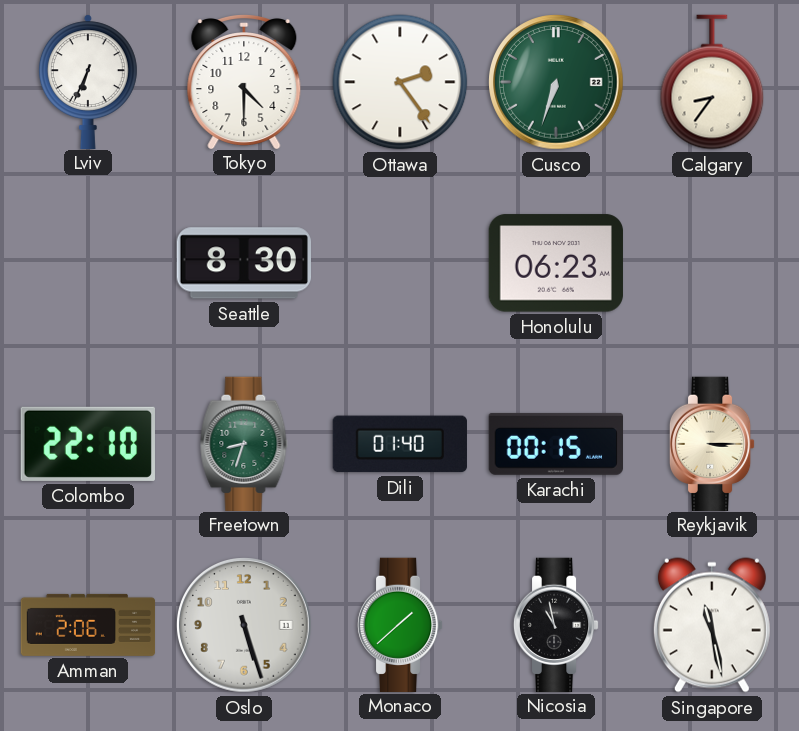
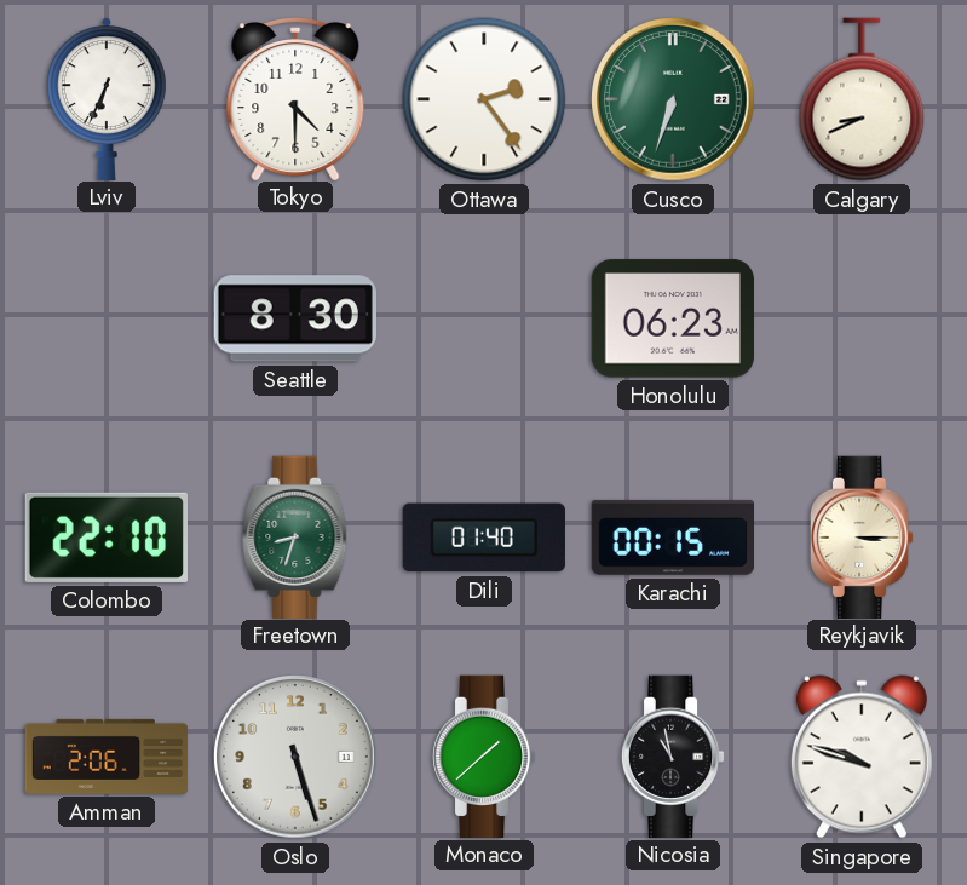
Calgary: 8:36 -> 8:41 (862, 99)
Singapore: 11:28 -> 9:48 (862, 757)
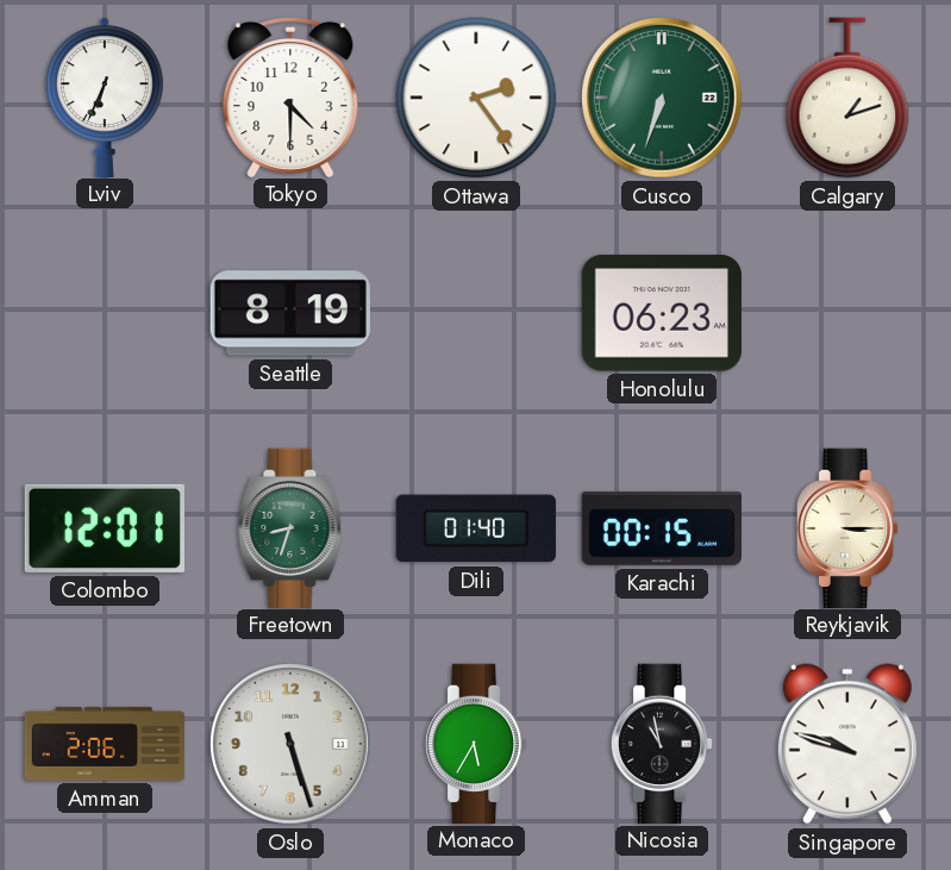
Calgary: 8:41 -> 1:12 (847, 98)
Seattle: 8:30 -> 8:19 (289, 313)
Colombo: 22:10 -> 12:01 (105, 528)
Monaco: 1:38 -> 5:35 (476, 743)
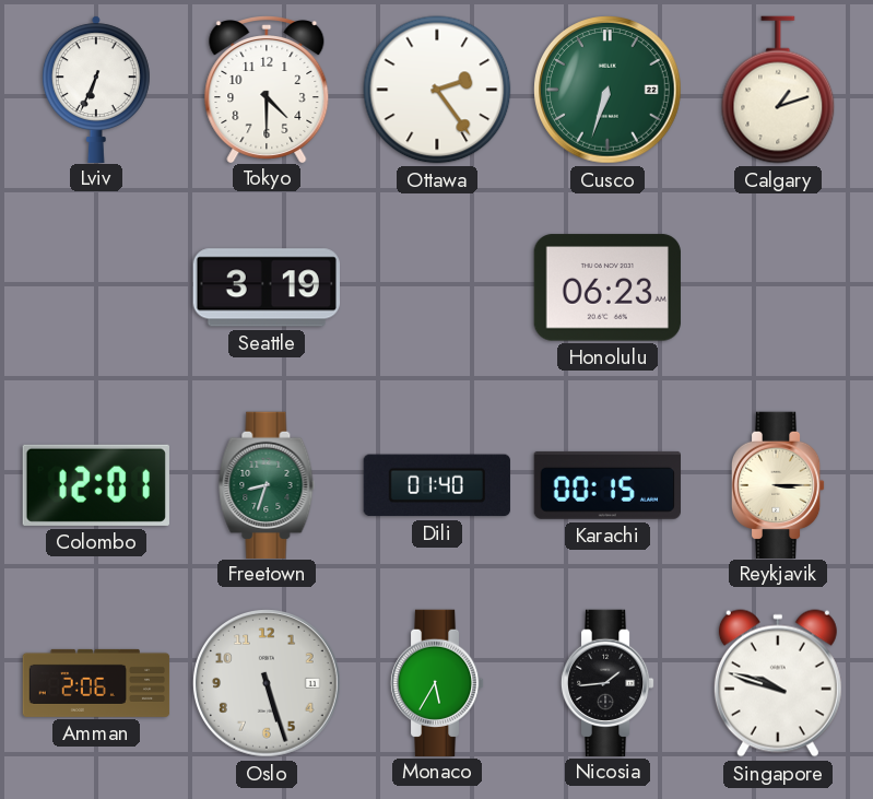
Seattle: 8:19 -> 3:19 (266, 287)
Nicosia: 10:58 -> 1:44 (607, 682)
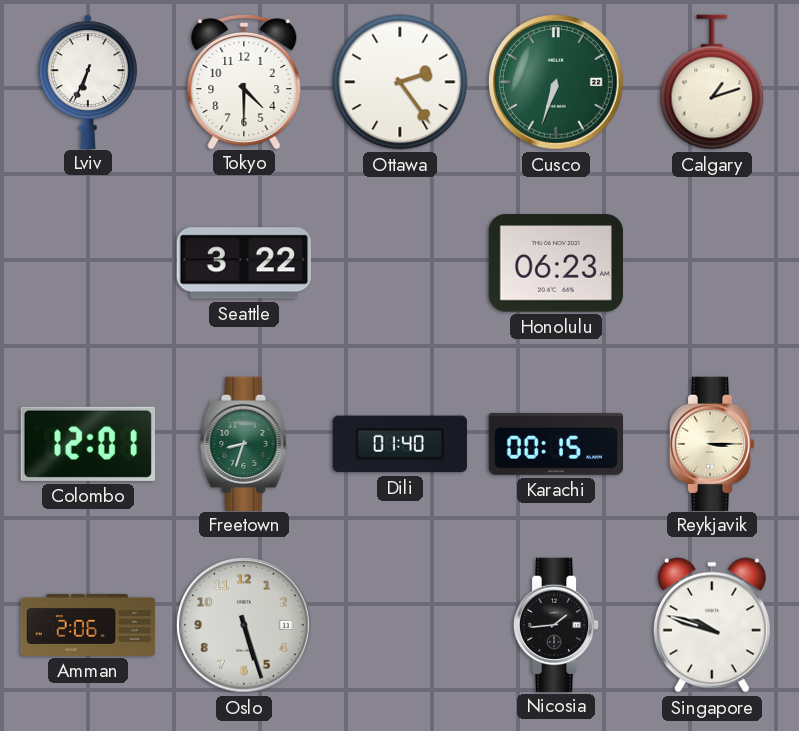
Seattle: 3:19 -> 3:22 (243, 263)
Monaco: 5:35 -> none (437, 682)
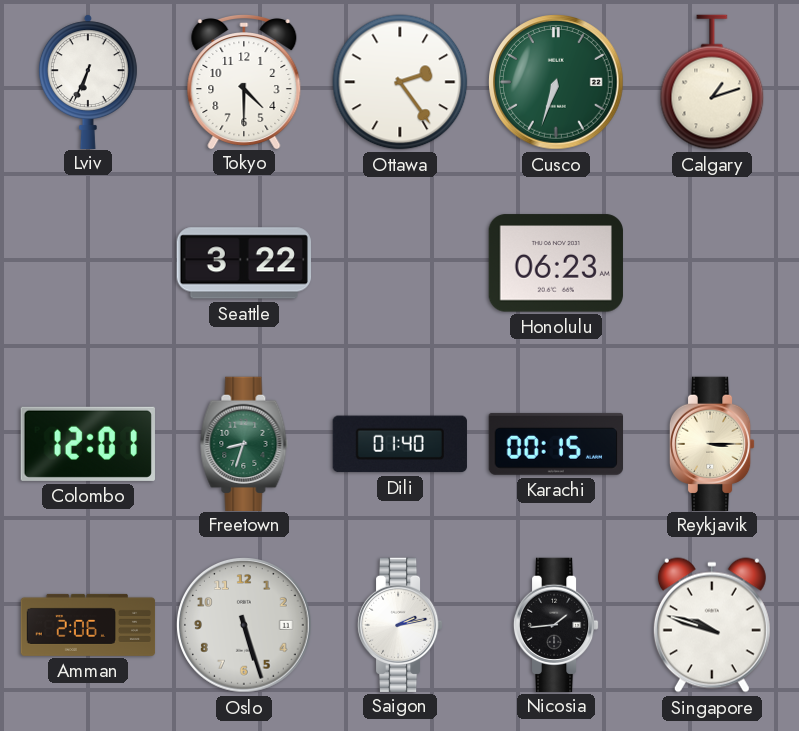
Saigon: none -> 2:13 (400, 624)
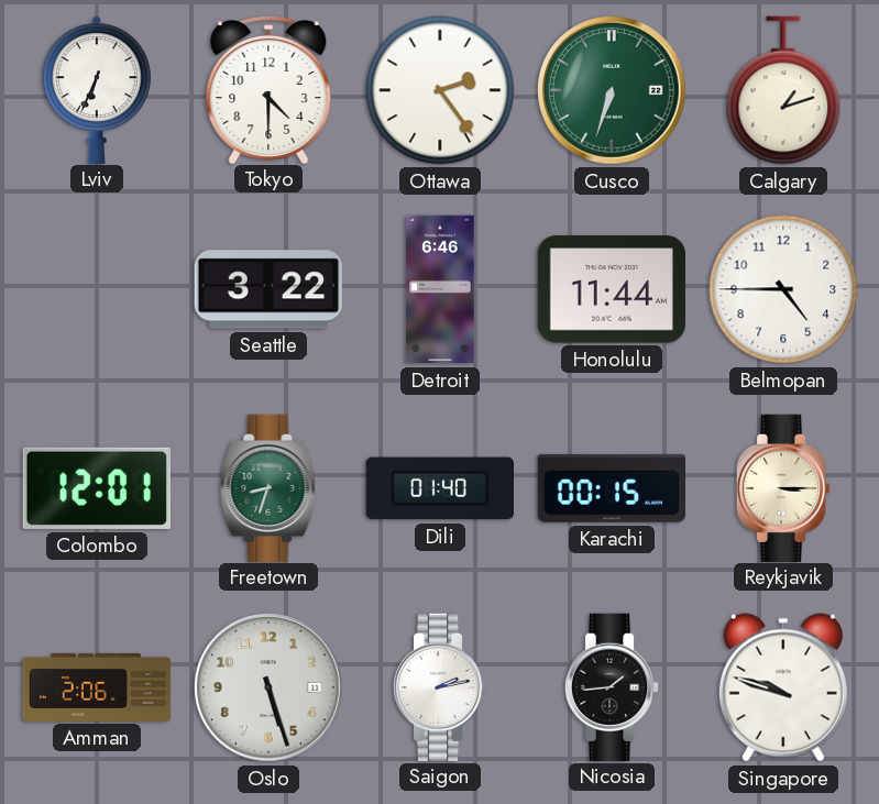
Detroit: none -> 6:46 (440, 289)
Honolulu: 06:23 -> 11:44 (612, 289)
Belmopan: none -> 4:45 (783, 289)
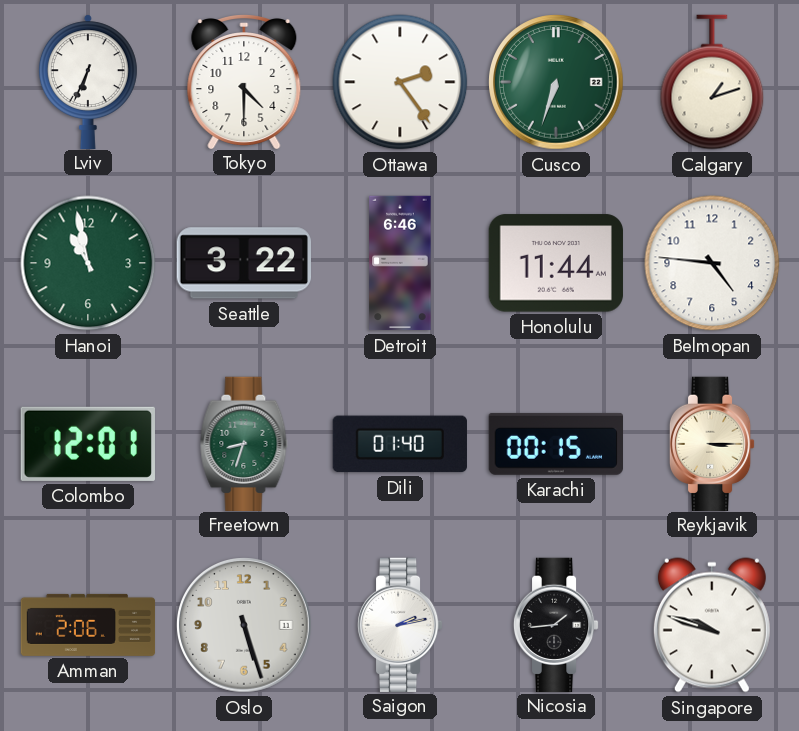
Hanoi: none -> 10:58 (88, 263)
Belmopan: 4:45 -> 4:46 (712, 263)
